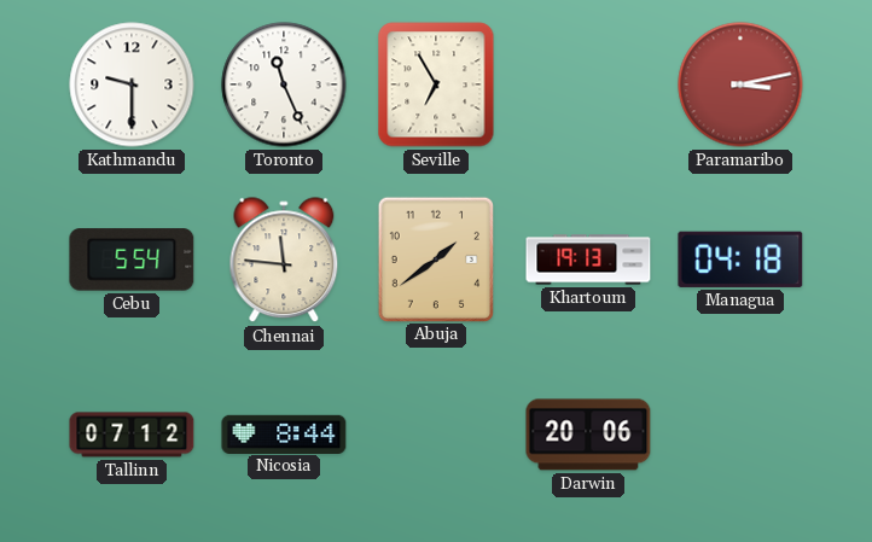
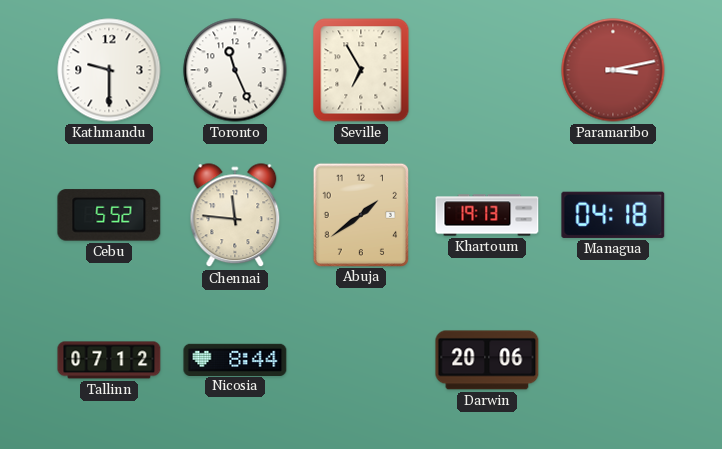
Cebu: 5:54 -> 5:52 (109, 215)
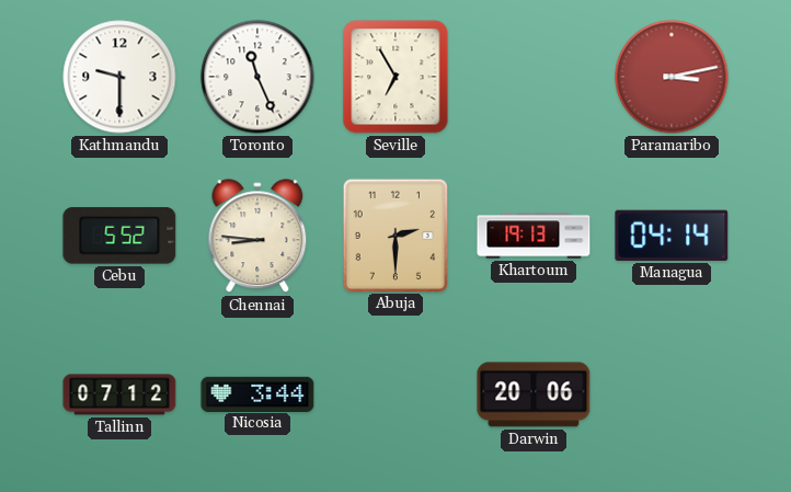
Chennai: 11:46 -> 8:46 (257, 237)
Abuja: 1:39 -> 2:30 (394, 234)
Managua: 04:18 -> 04:14 (672, 236)
Nicosia: 8:44 -> 3:44 (257, 393)
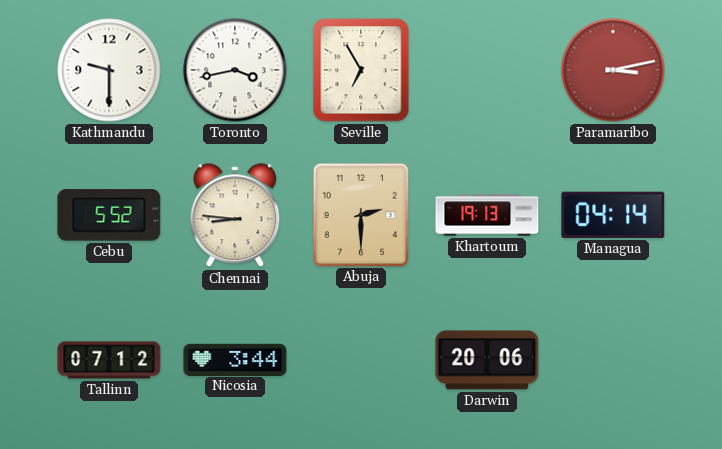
Toronto: 11:26 -> 3:43 (235, 70)
